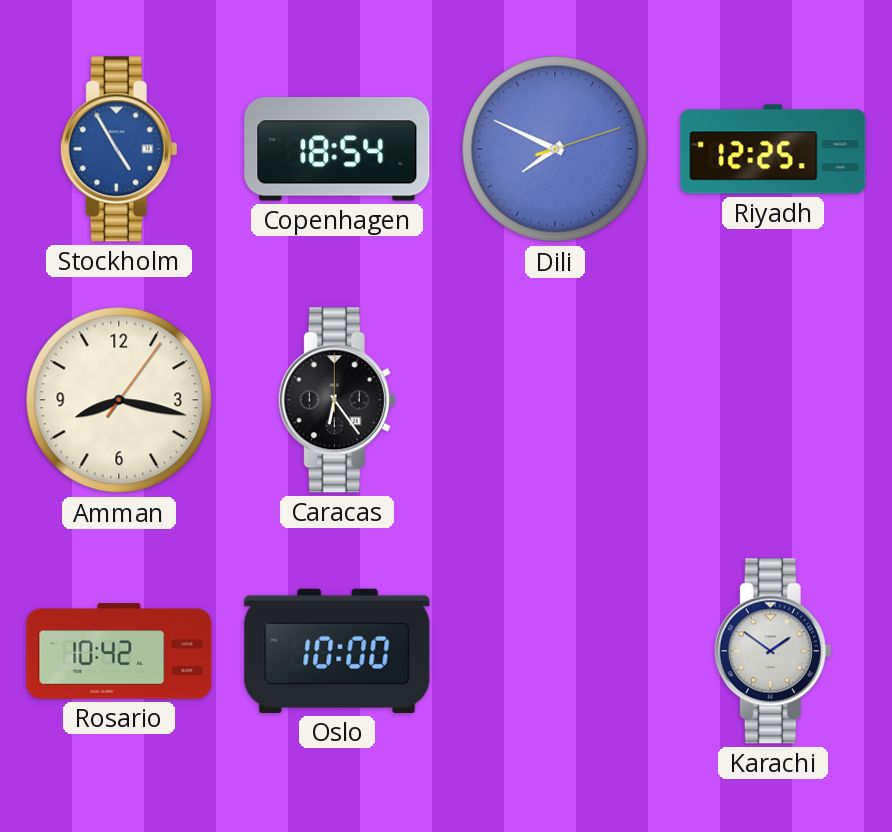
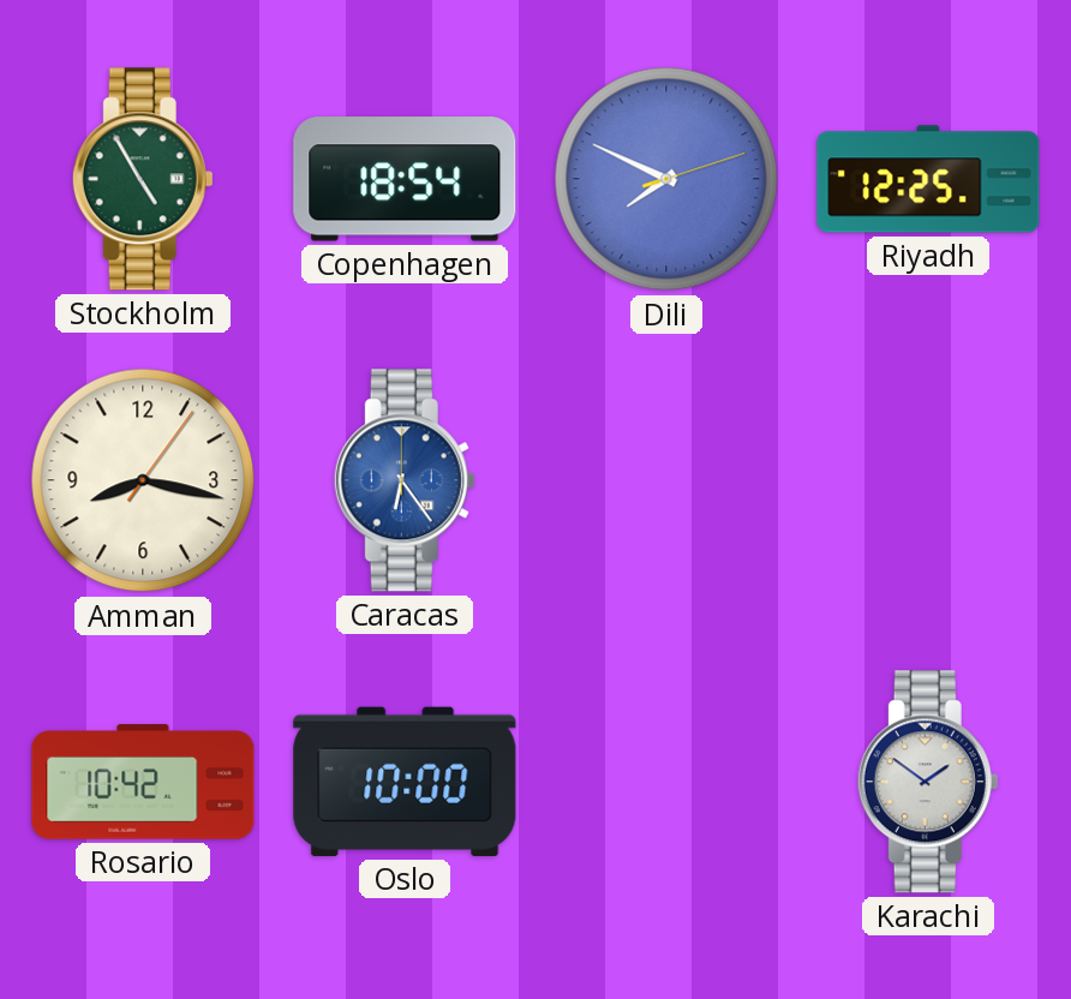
Stockholm dial: blue -> green (143, 179)
Caracas dial: black -> blue (405, 480)
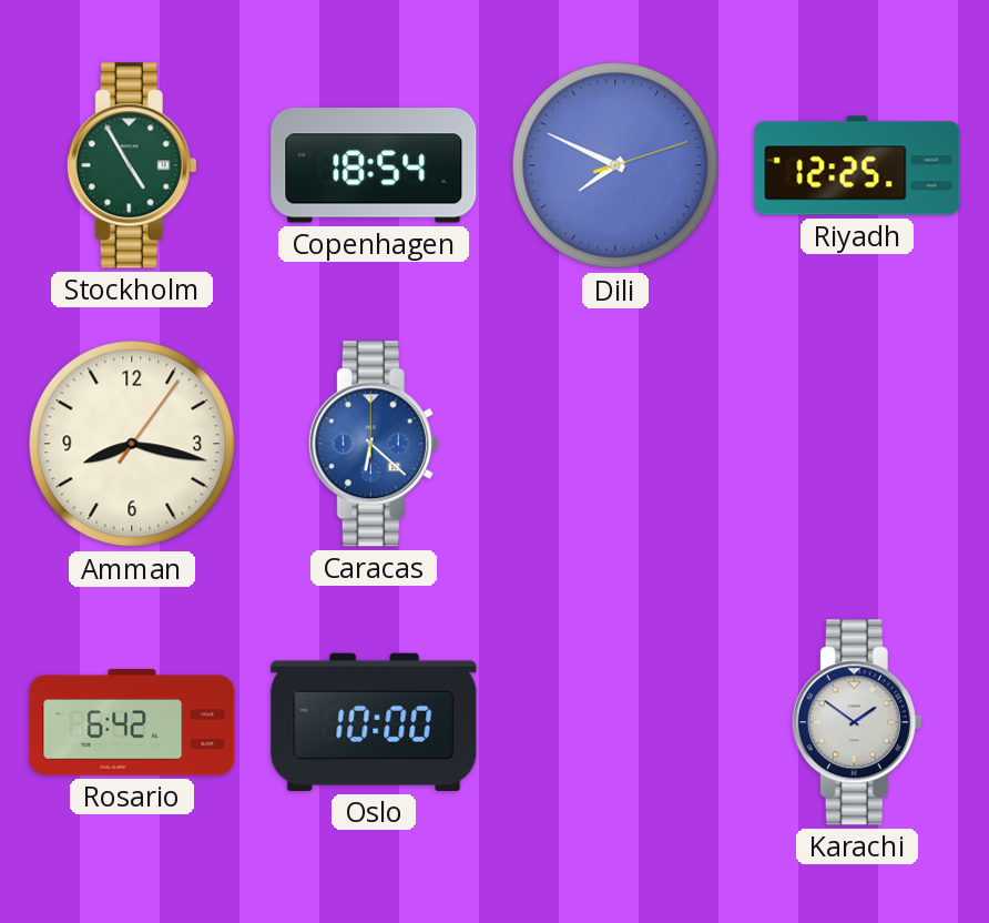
Caracas: 6:24 -> 6:22 (374, 444)
Rosario: 10:42 -> 6:42 (132, 722)
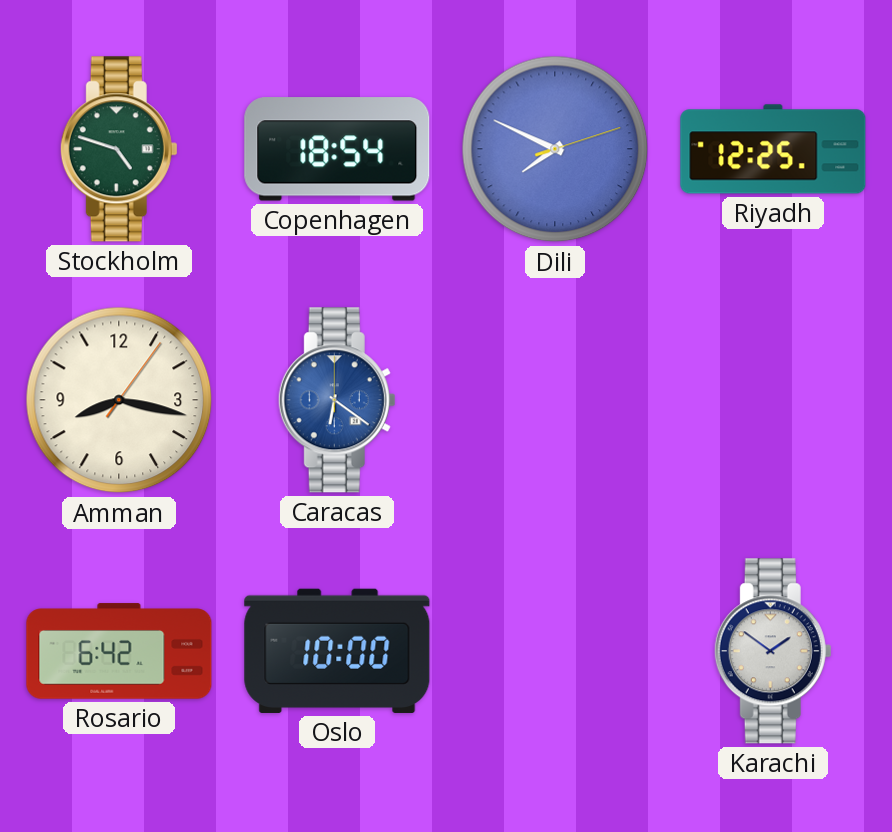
Stockholm: 4:55 -> 4:48 (119, 149)
Caracas: 6:22 -> 6:21 (337, 400)
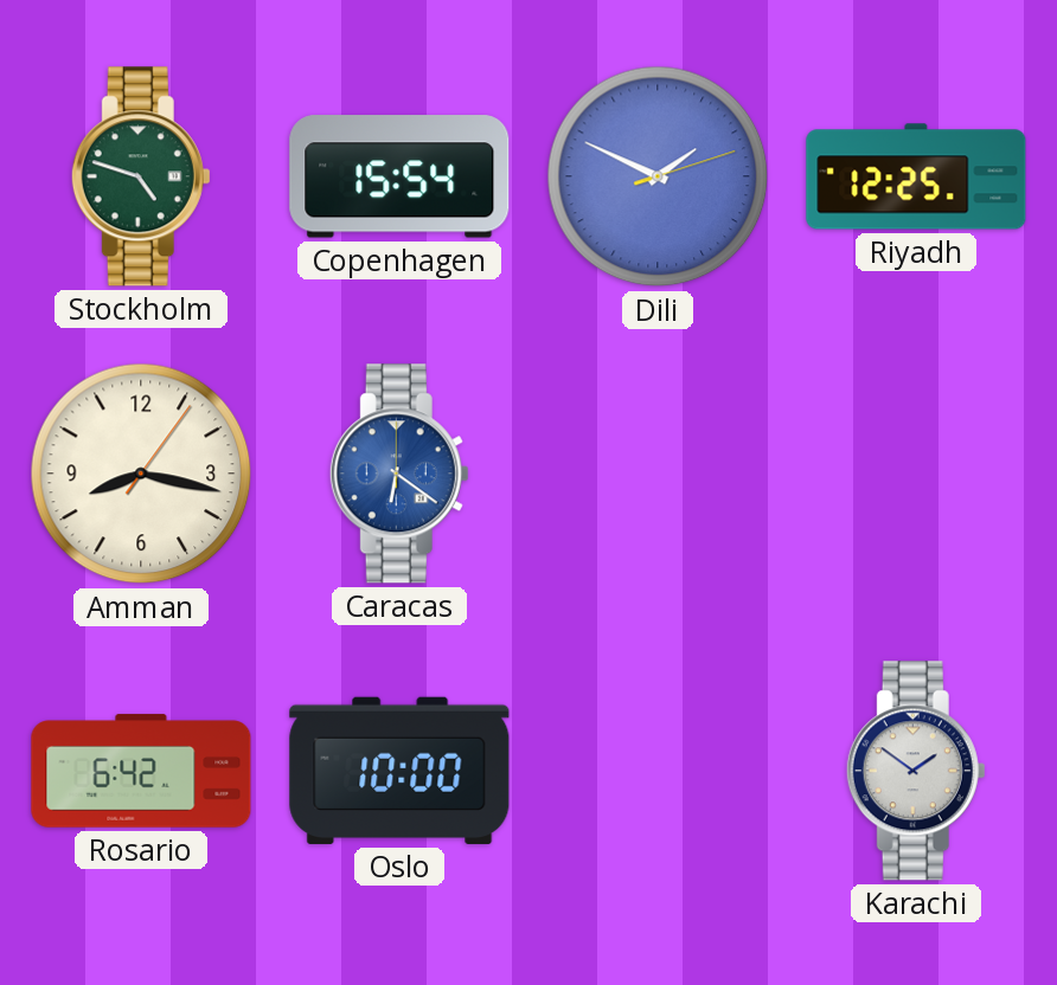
Copenhagen: 18:54 -> 15:54 (399, 176)
Dili: 7:49 -> 1:49 (658, 176)
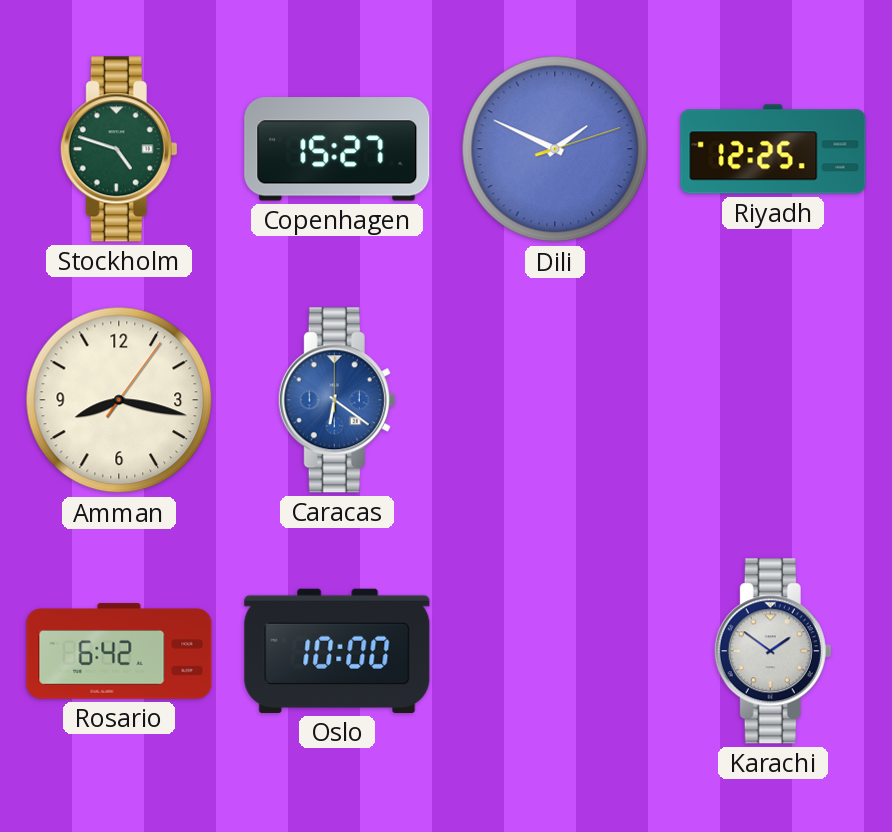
Copenhagen: 15:54 -> 15:27 (337, 149)
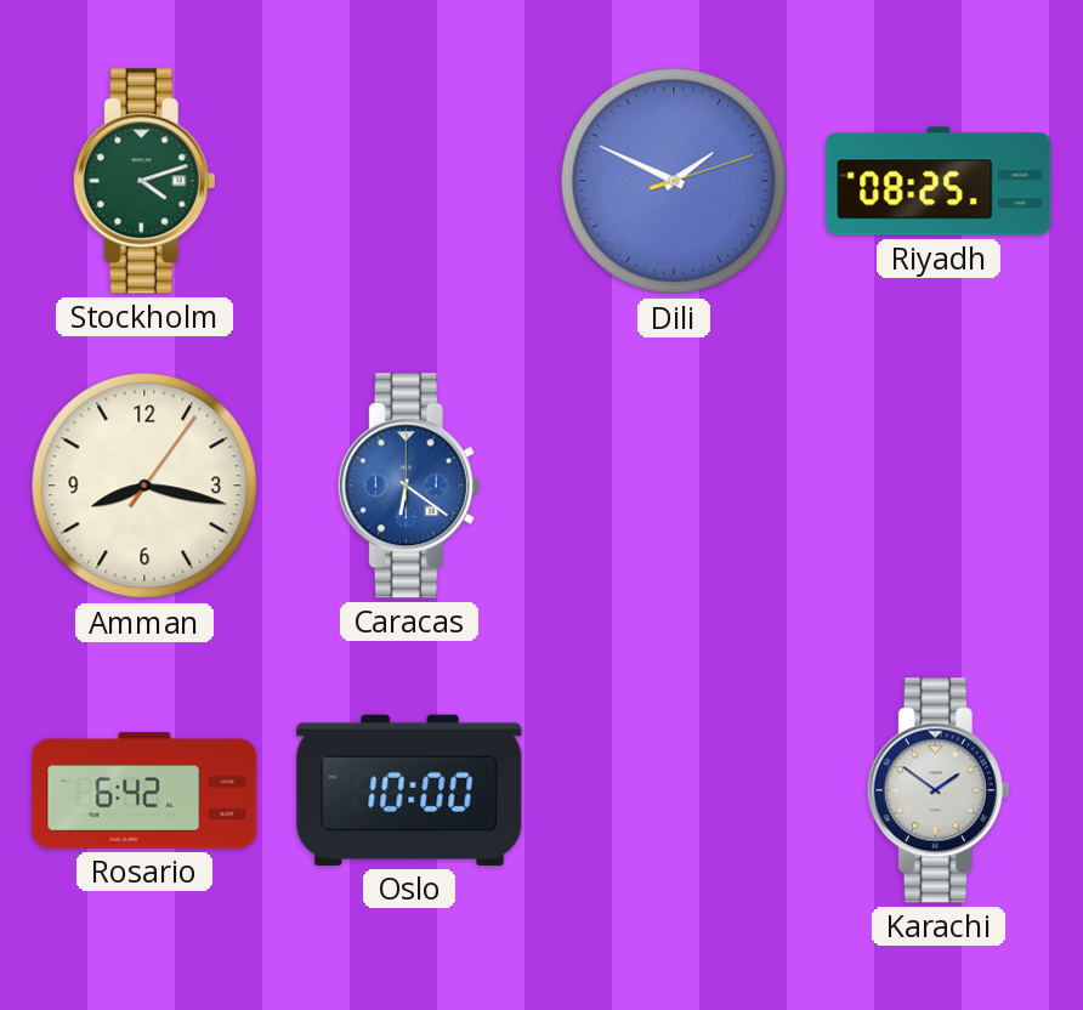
Stockholm: 4:48 -> 4:12 (144, 181)
Copenhagen: 15:27 -> none (337, 149)
Riyadh: 12:25 -> 08:25 (939, 181)
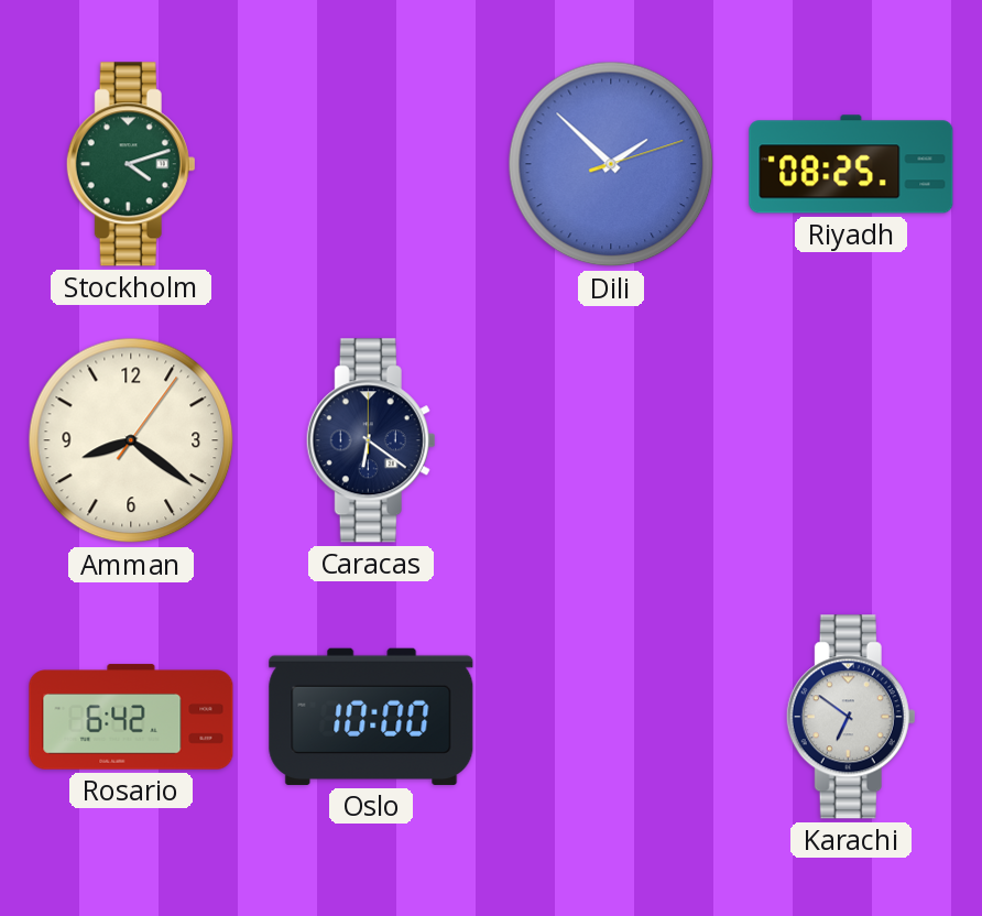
Dili: 1:49 -> 1:52 (611, 164)
Amman: 8:17 -> 8:21 (131, 440)
Caracas dial: blue -> navy (371, 440)
Karachi: 1:51 -> 6:51 (851, 717)
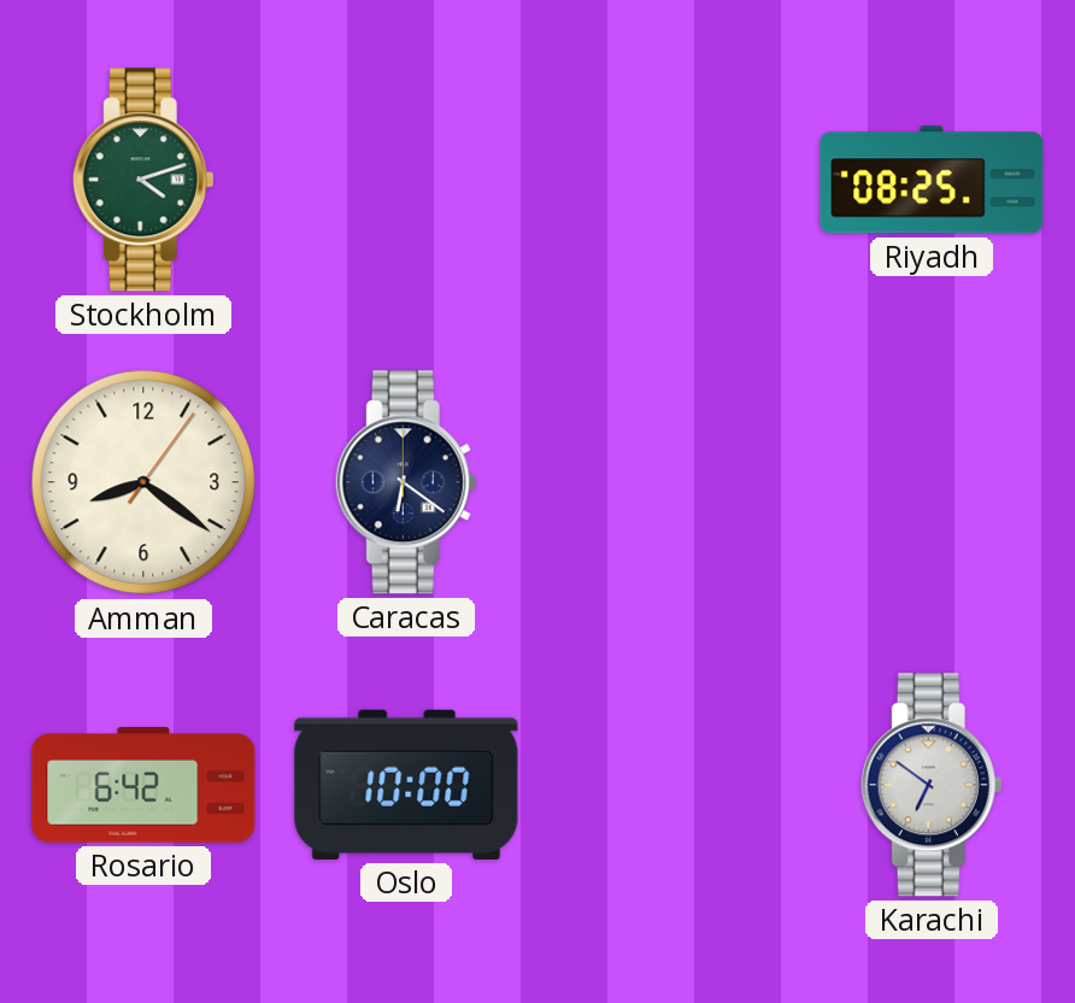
Dili: 1:52 -> none (611, 164)
